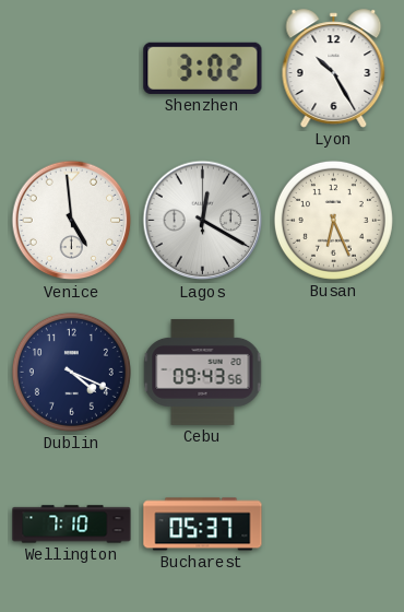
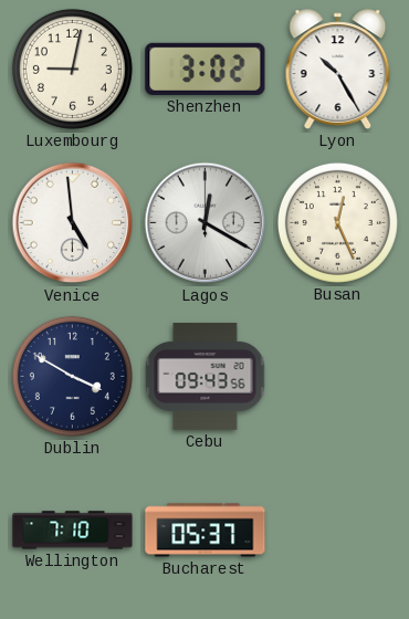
Luxembourg: none -> 9:02 (72, 69)
Busan: 6:26 -> 12:26 (337, 222)
Dublin: 4:19 -> 3:50 (72, 376)
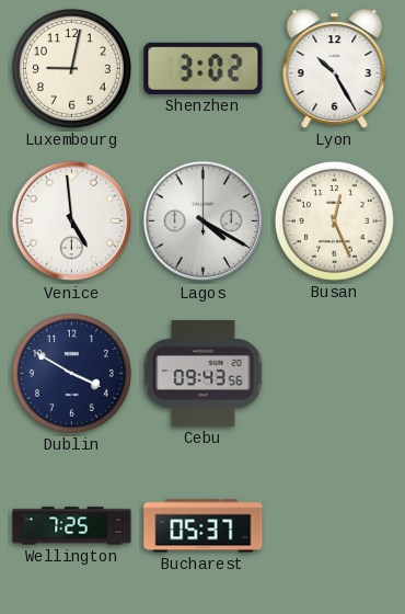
Lagos: 12:20 -> 4:20 (204, 221)
Wellington: 7:10 -> 7:25 (72, 526)
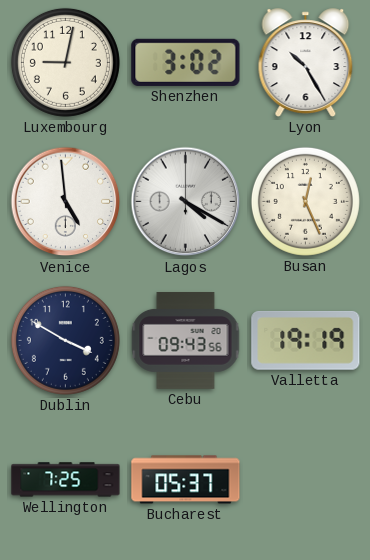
Valletta: none -> 19:19 (306, 340)
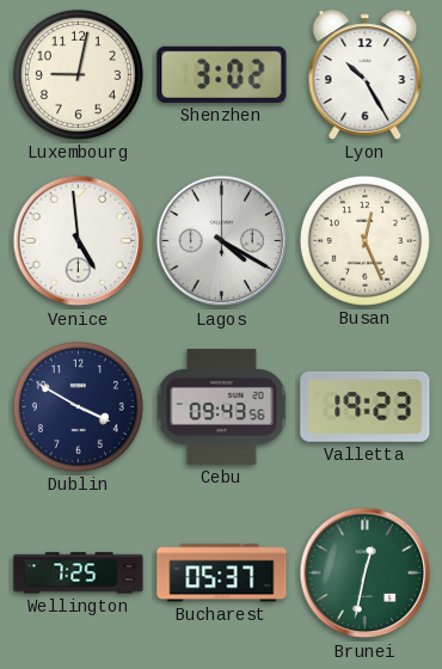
Valletta: 19:19 -> 19:23 (366, 406)
Brunei: none -> 12:32 (366, 573)
